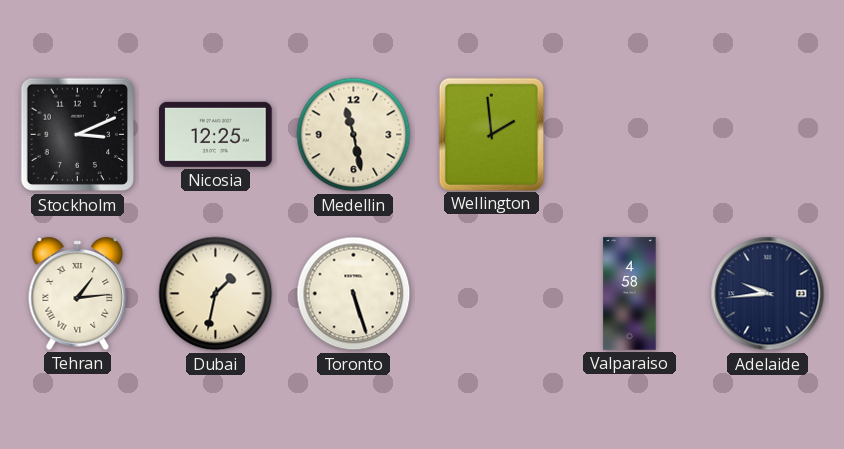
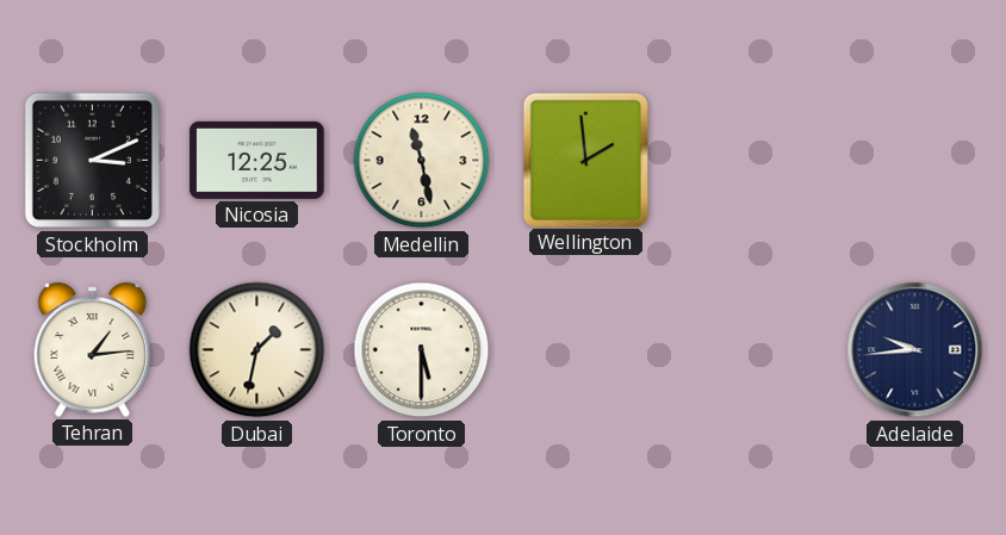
Toronto: 5:27 -> 5:30 (422, 350)
Valparaiso: 4:58 -> none (630, 294)
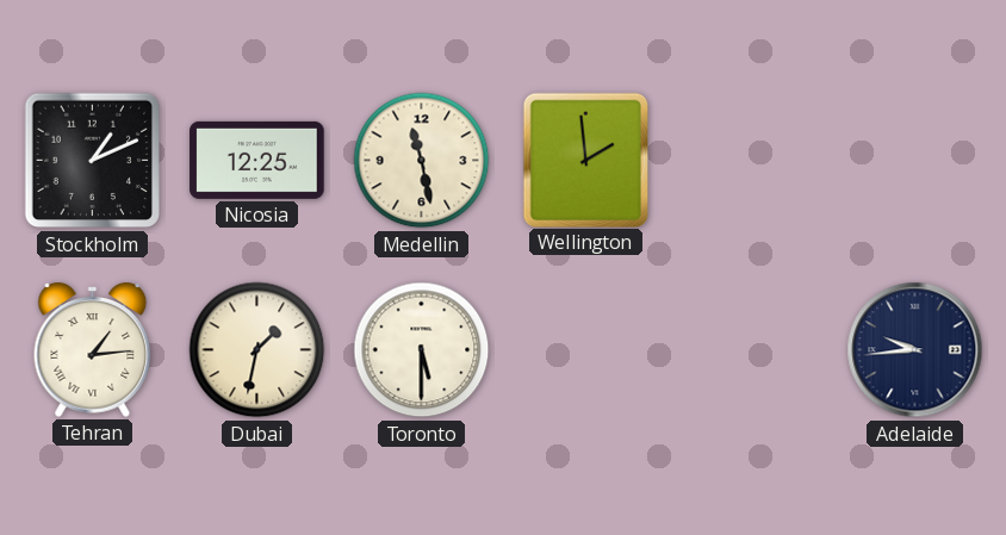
Stockholm: 3:11 -> 1:11 (93, 161)
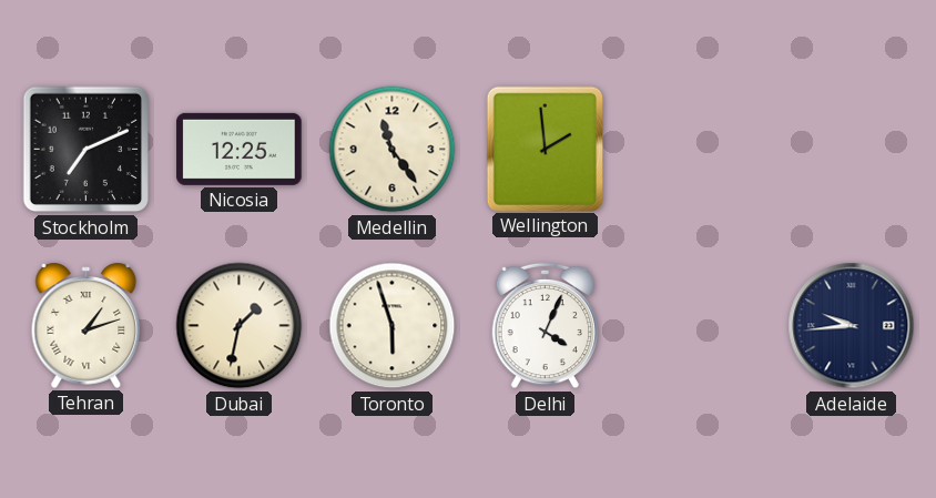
Stockholm: 1:11 -> 7:11 (87, 150)
Medellin: 11:28 -> 11:24 (393, 150)
Tehran: 1:14 -> 1:12 (87, 325)
Toronto: 5:30 -> 5:57 (393, 326)
Delhi: none -> 4:04 (546, 326)
